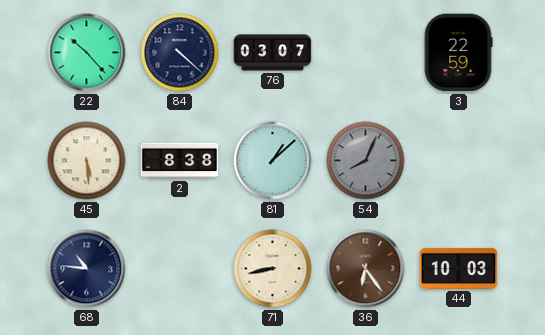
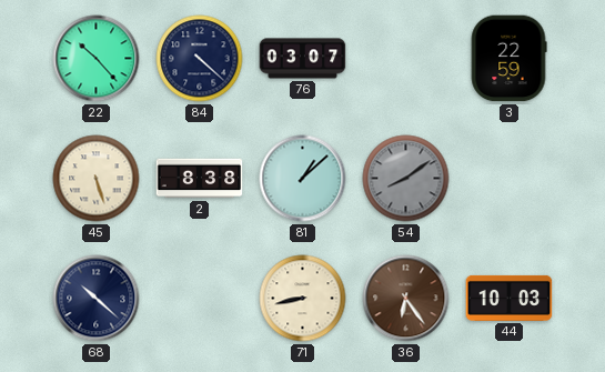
45: 5:29 -> 5:27 (97, 179)
54: 8:04 -> 8:09 (406, 179)
68: 10:46 -> 10:22 (97, 299)
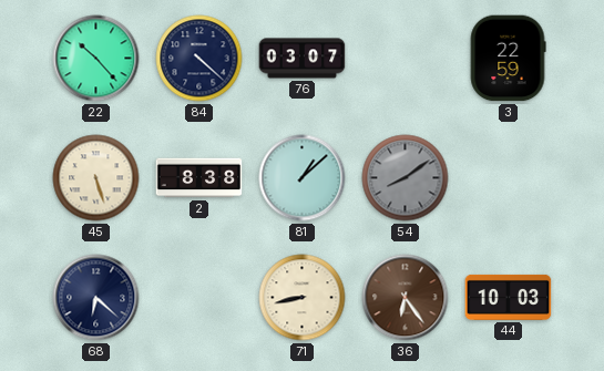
68: 10:22 -> 6:22 (96, 298)
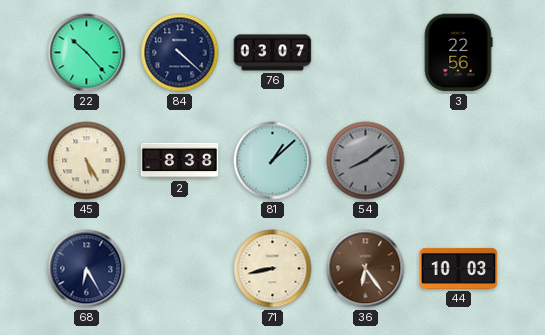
3: 22:59 -> 22:56 (458, 53)
45: 5:27 -> 5:25 (87, 161)
68: 6:22 -> 6:25 (87, 269)
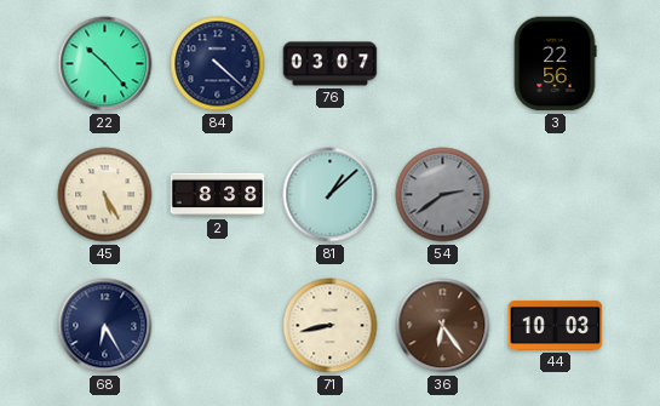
54: 8:09 -> 2:39 (443, 195)
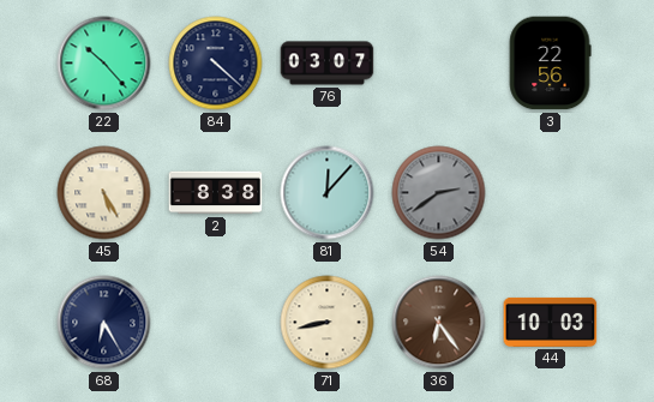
81: 1:08 -> 12:07 (328, 193)
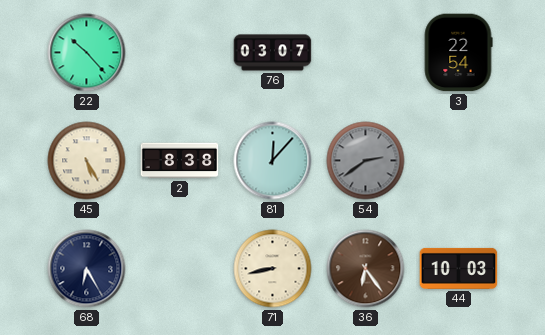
84: 4:22 -> none (216, 64)
3: 22:56 -> 22:54 (458, 53)
